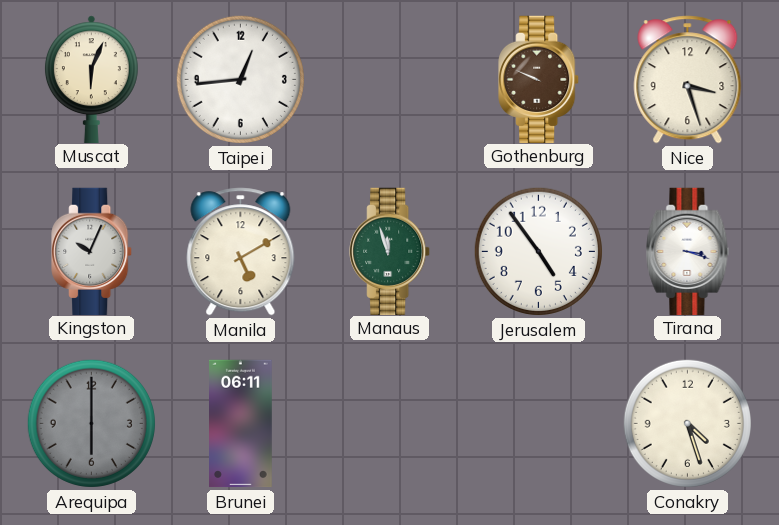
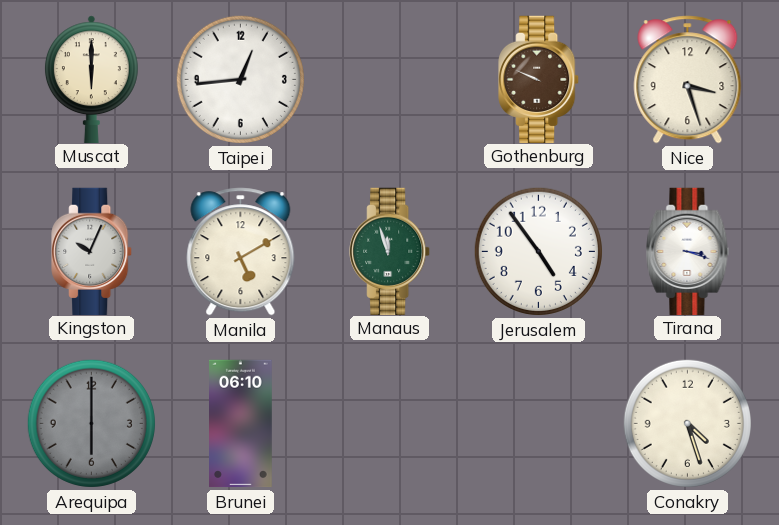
Muscat: 6:04 -> 6:00 (91, 79)
Brunei: 06:11 -> 06:10 (241, 424)
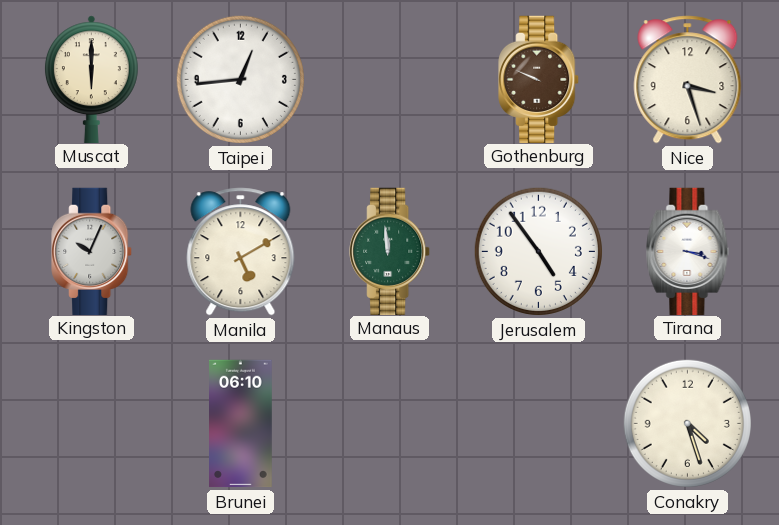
Manaus: 11:57 -> 11:59 (390, 251)
Arequipa: 6:00 -> none (91, 423)
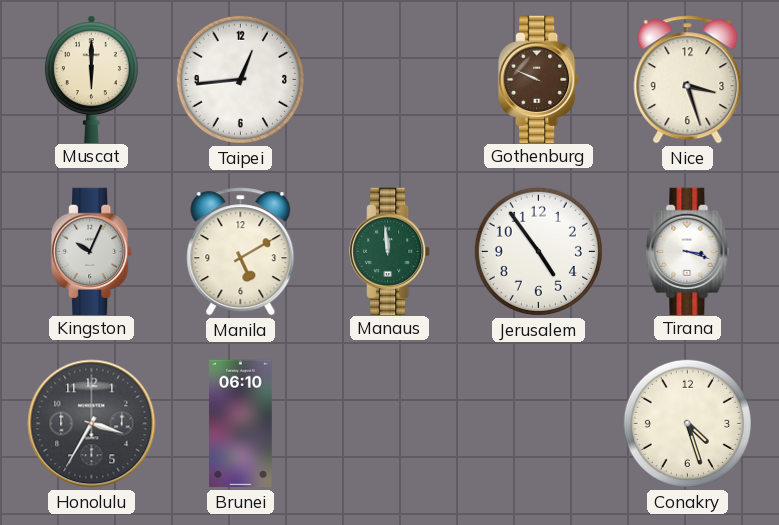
Honolulu: none -> 3:35 (92, 424)
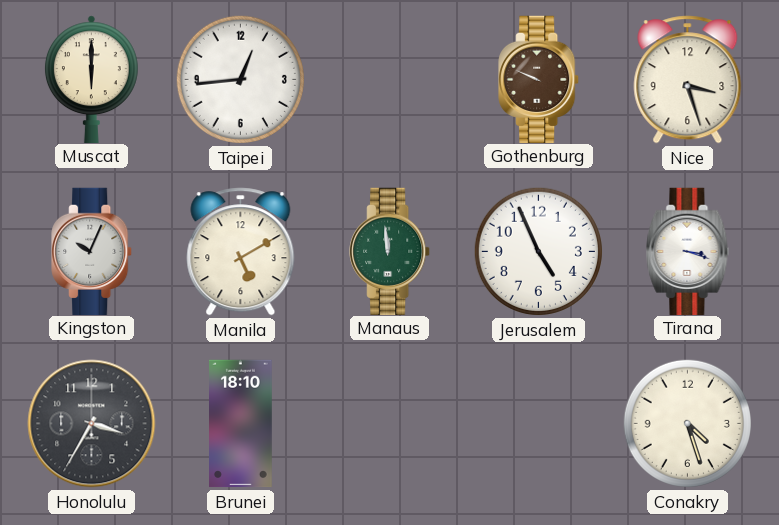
Jerusalem: 4:54 -> 4:56 (538, 251)
Brunei: 06:10 -> 18:10 (241, 424)
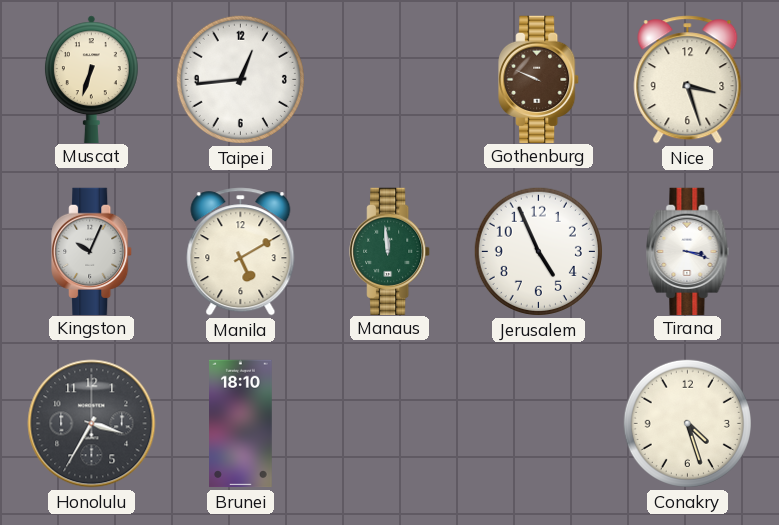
Muscat: 6:00 -> 6:33 (91, 79)
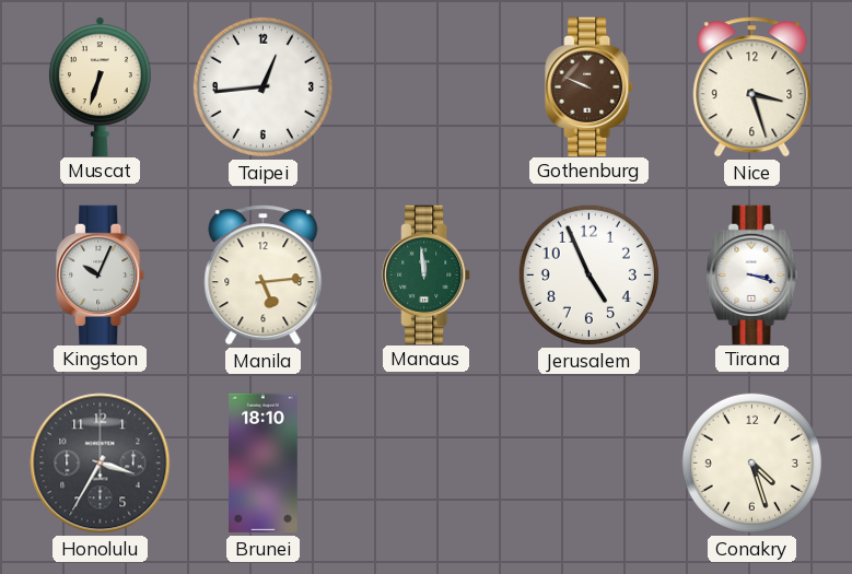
Manila: 5:10 -> 5:14 (264, 276)
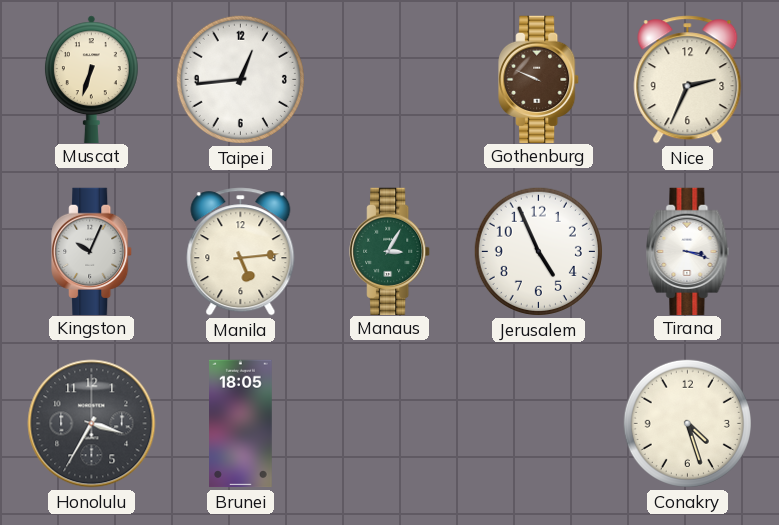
Nice: 3:27 -> 2:34 (688, 80)
Manaus: 11:59 -> 3:05 (390, 251)
Brunei: 18:10 -> 18:05 (241, 424)
